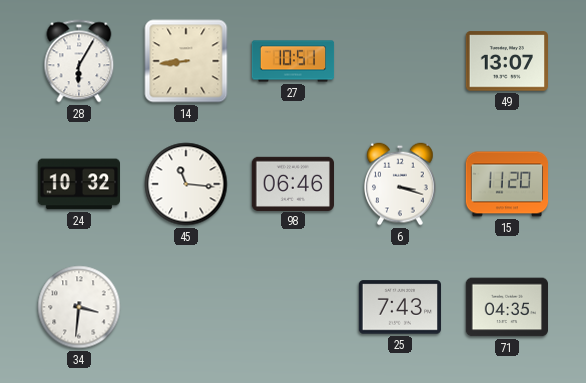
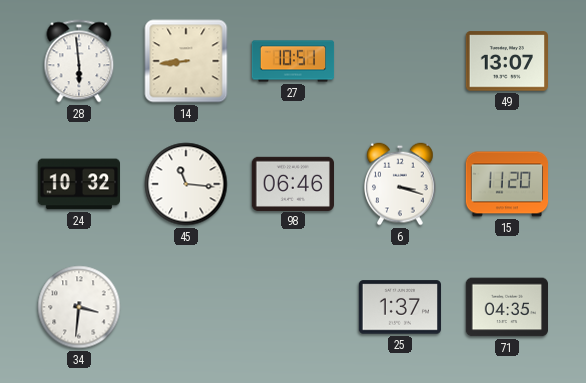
28: 6:05 -> 5:59 (79, 61)
25: 7:43 -> 1:37 (399, 307)
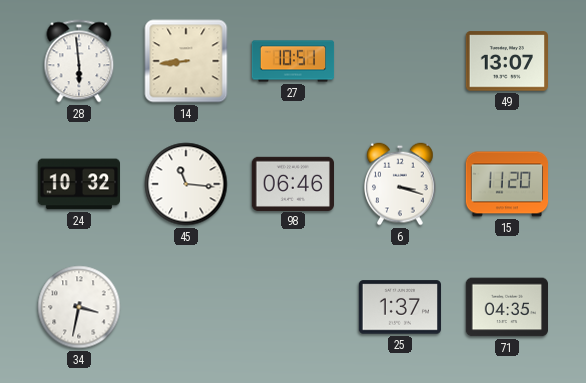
34: 3:31 -> 3:32 (79, 307)
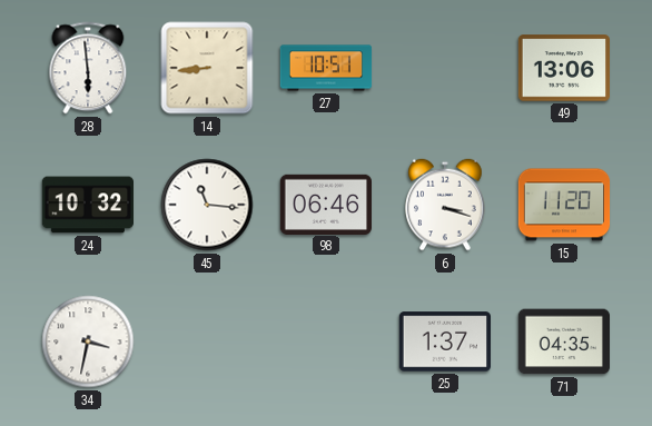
49: 13:07 -> 13:06 (563, 68)
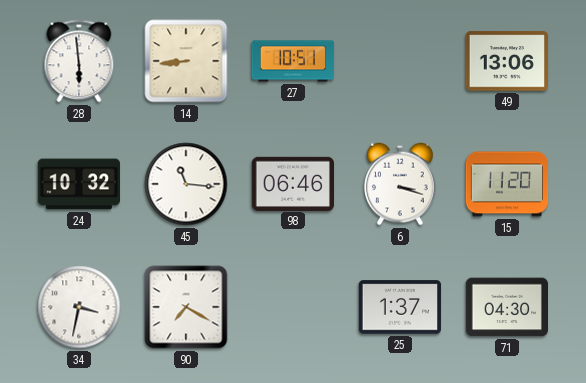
90: none -> 7:20 (186, 307)
71: 04:35 -> 04:30 (506, 307)
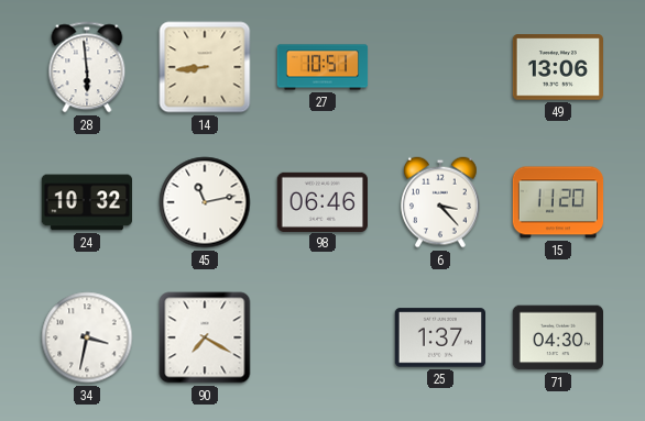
45: 11:16 -> 11:13 (205, 202)
6: 3:18 -> 3:23 (440, 202)
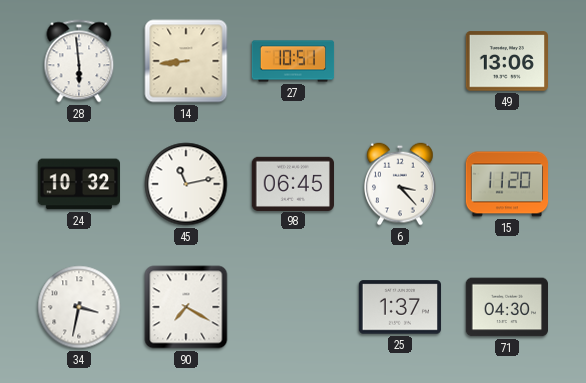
98: 06:46 -> 06:45 (292, 183)
